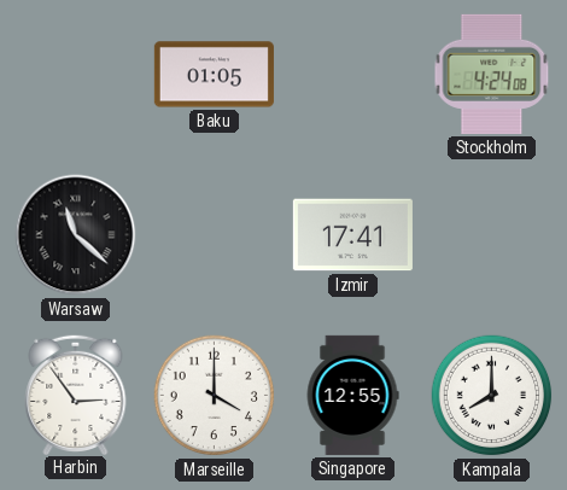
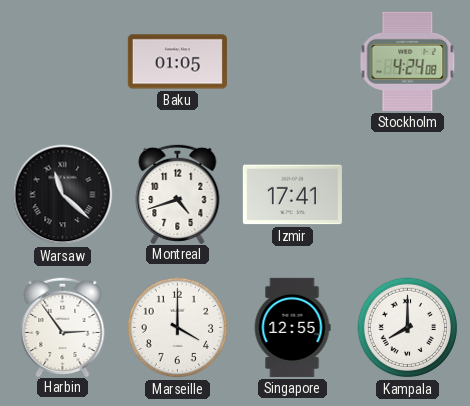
Montreal: none -> 4:42 (178, 193)
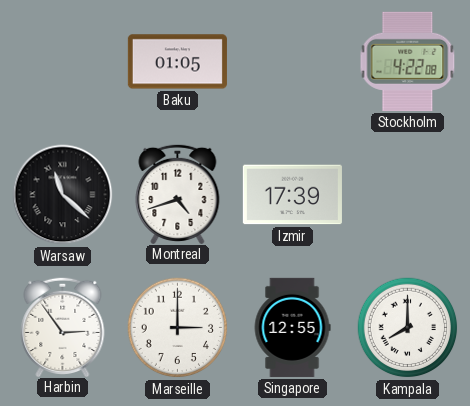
Stockholm: 4:24 -> 4:22 (408, 61)
Izmir: 17:41 -> 17:39 (292, 195)
Marseille: 4:00 -> 3:00 (178, 328)
